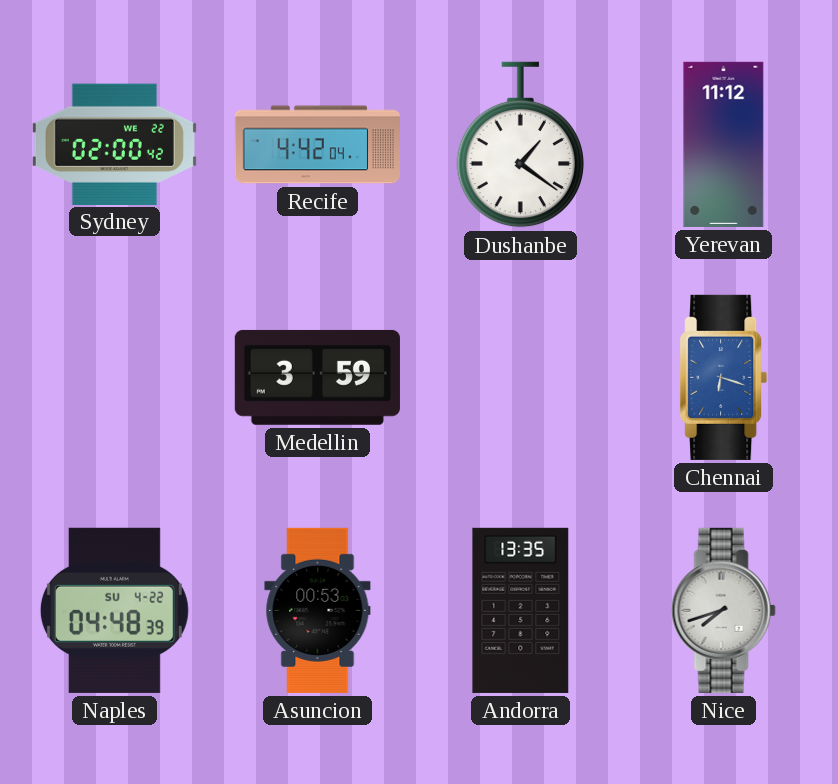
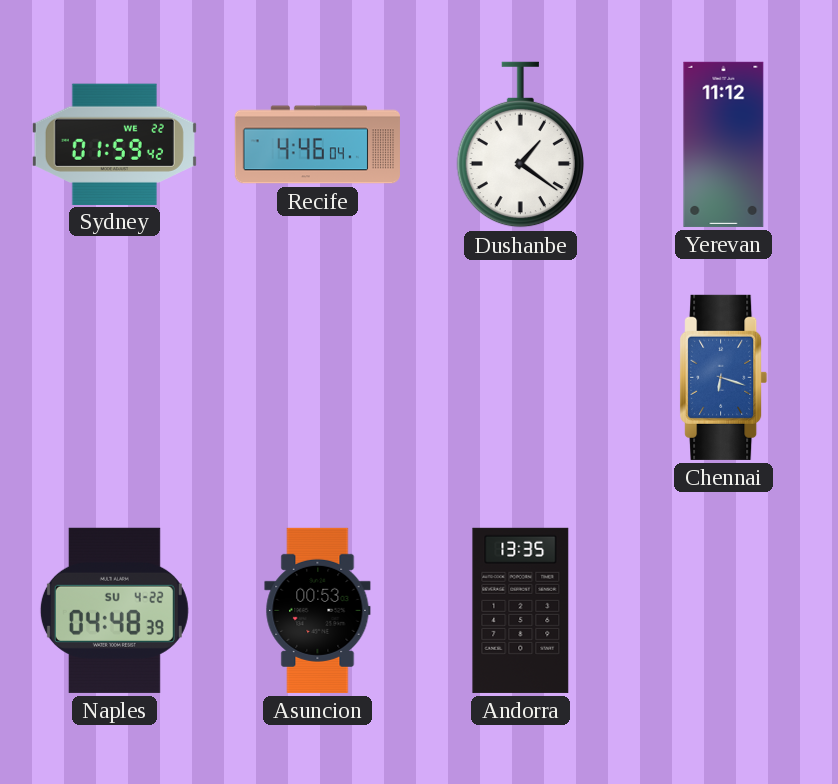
Sydney: 02:00 -> 01:59 (114, 144)
Recife: 4:42 -> 4:46 (317, 145)
Medellin: 3:59 -> none (317, 377)
Nice: 7:42 -> none (723, 610)
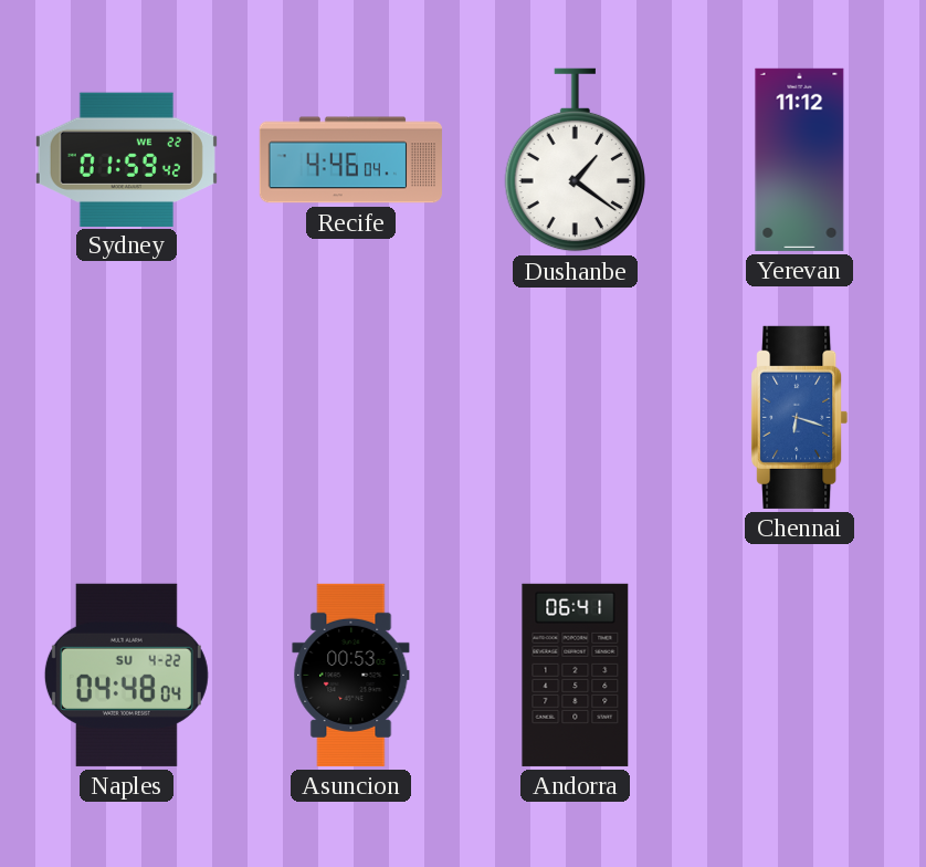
Naples: 04:48:39 -> 04:48:04 (126, 675)
Andorra: 13:35 -> 06:41 (576, 675)
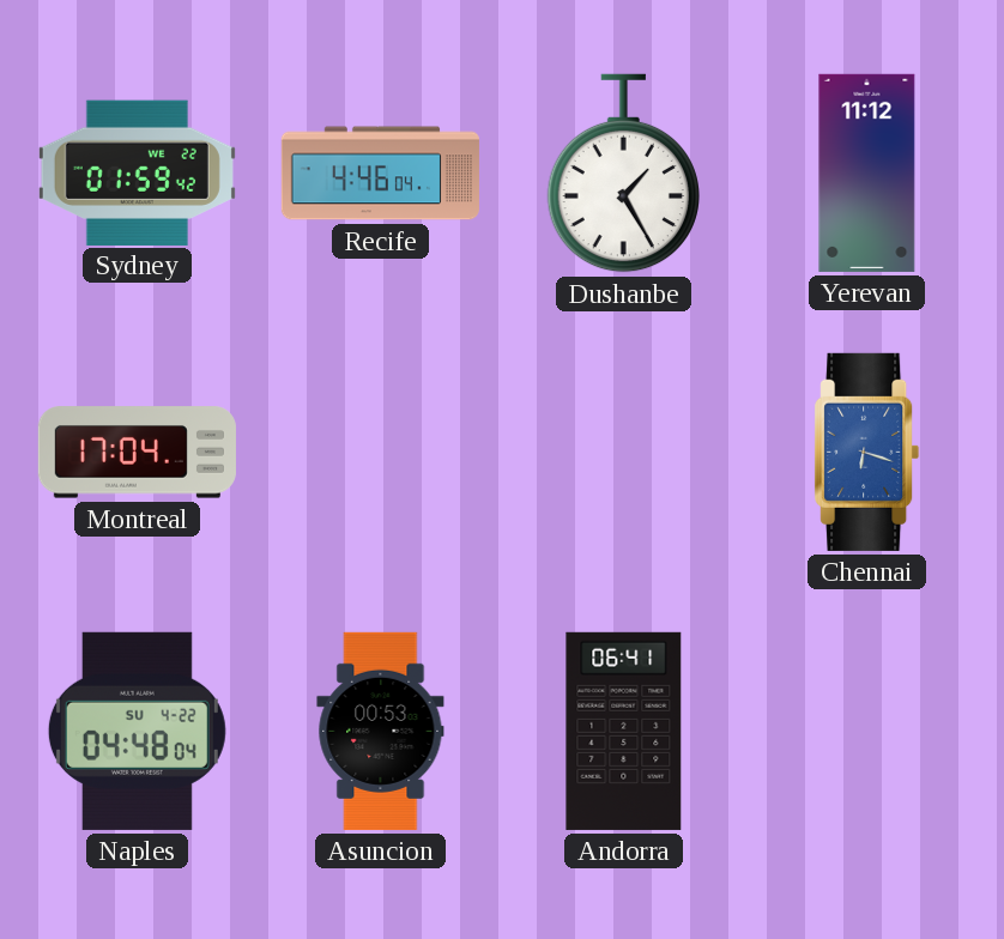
Dushanbe: 1:21 -> 1:25 (623, 174)
Montreal: none -> 17:04 (137, 453)
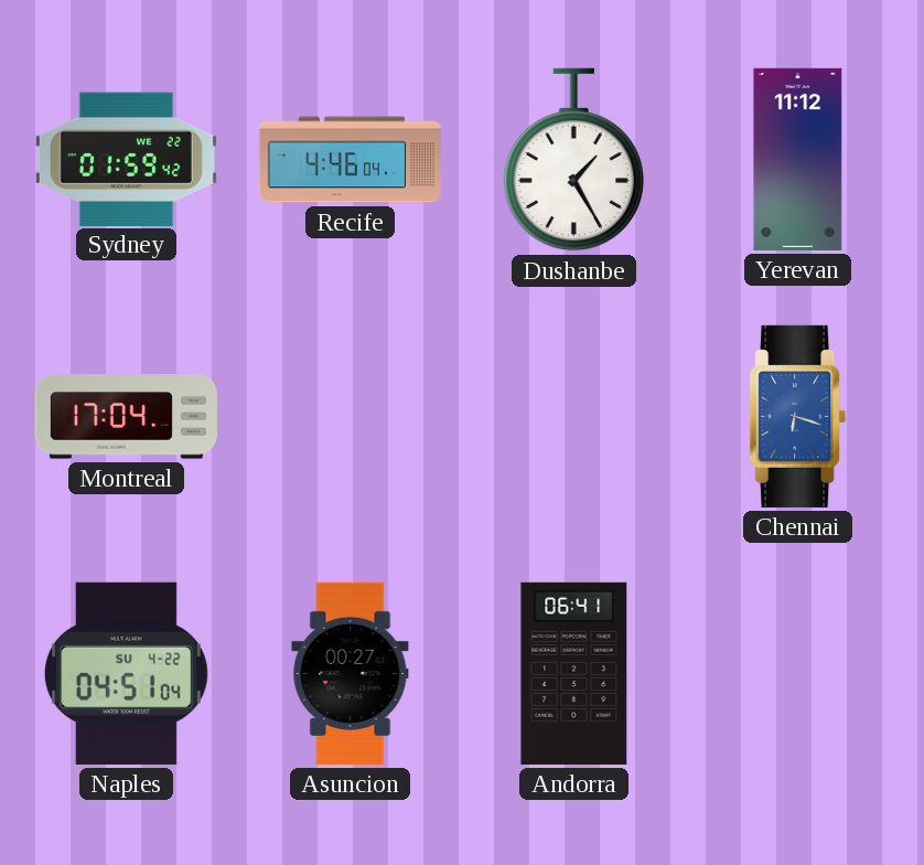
Naples: 04:48 -> 04:51 (126, 673)
Asuncion: 00:53 -> 00:27 (351, 673)
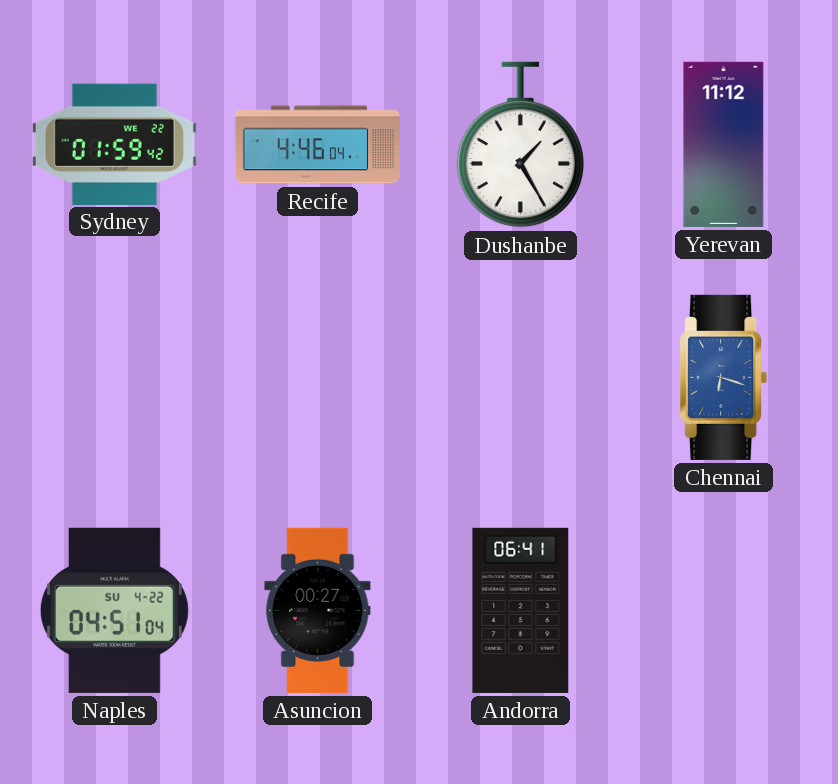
Montreal: 17:04 -> none (126, 417)
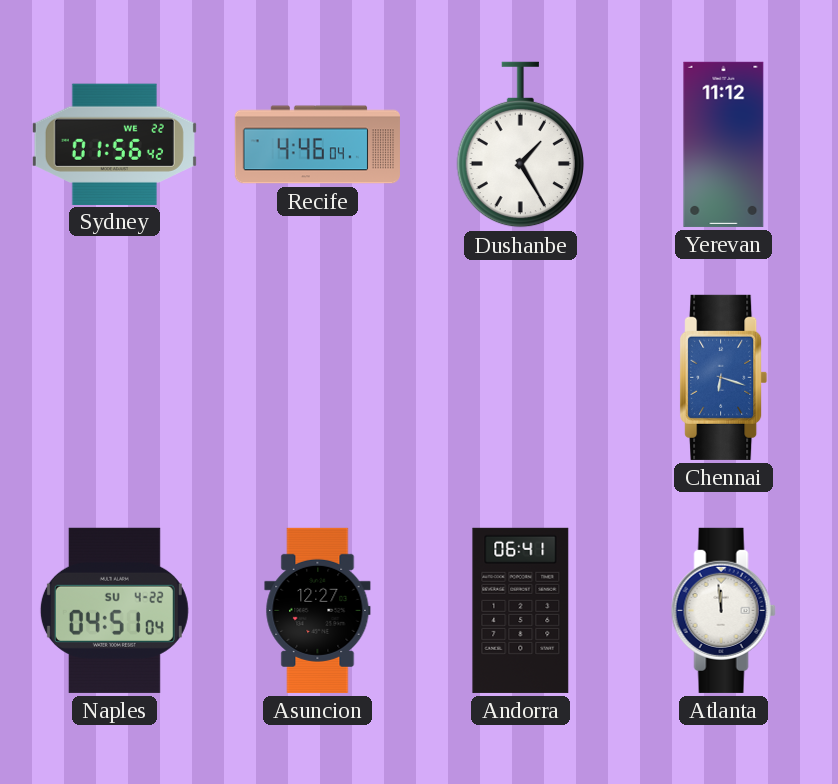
Sydney: 01:59 -> 01:56 (114, 144)
Asuncion: 00:27 -> 12:27 (318, 610)
Atlanta: none -> 11:59 (723, 610)
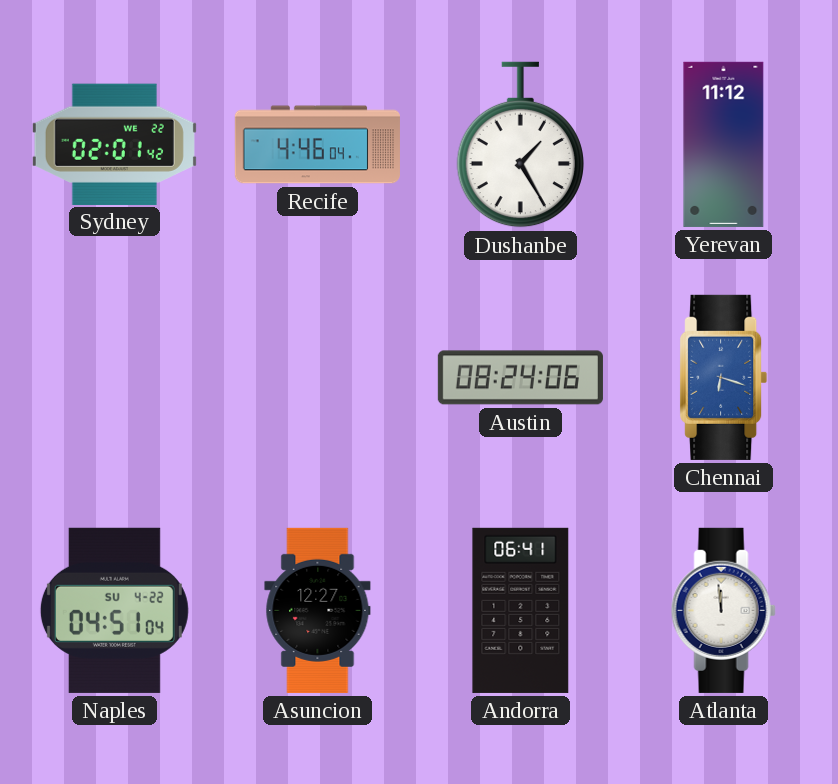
Sydney: 01:56 -> 02:01 (114, 144)
Austin: none -> 08:24 (520, 378)
